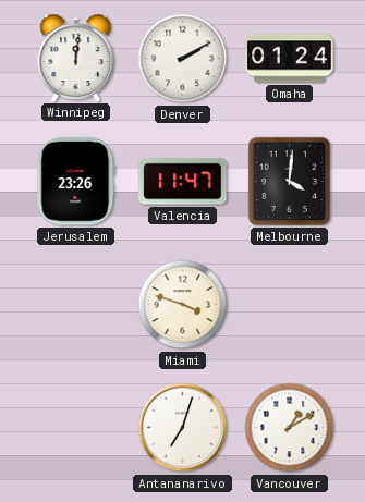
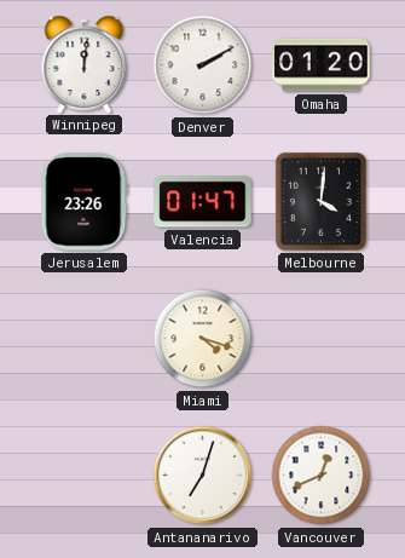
Omaha: 01:24 -> 01:20 (322, 65)
Valencia: 11:47 -> 01:47 (203, 202)
Miami: 3:48 -> 4:18 (203, 339)
Vancouver: 1:10 -> 12:41 (322, 476)
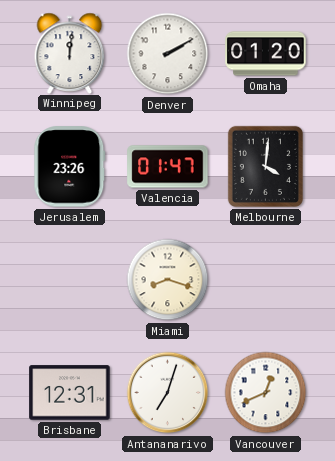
Miami: 4:18 -> 8:18 (168, 280)
Brisbane: none -> 12:31 (70, 393)
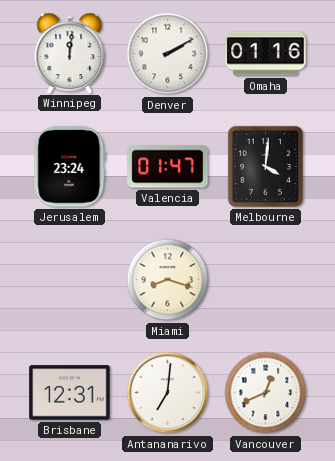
Omaha: 01:20 -> 01:16 (266, 54)
Jerusalem: 23:26 -> 23:24 (70, 167)
Antananarivo: 7:03 -> 7:01 (168, 393)
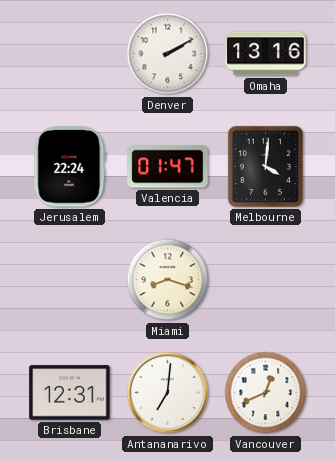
Winnipeg: 12:01 -> none (70, 53)
Omaha: 01:16 -> 13:16 (266, 54)
Jerusalem: 23:24 -> 22:24 (70, 167)
